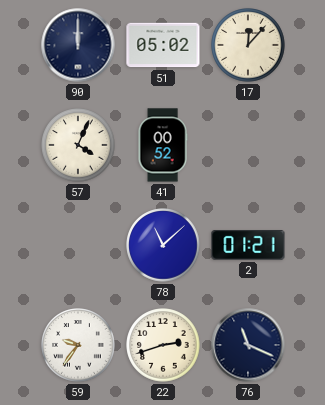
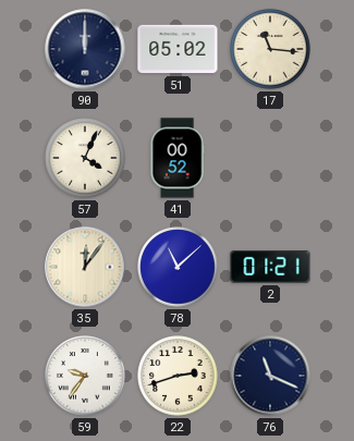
17: 12:07 -> 11:16 (270, 49)
35: none -> 12:06 (85, 267)
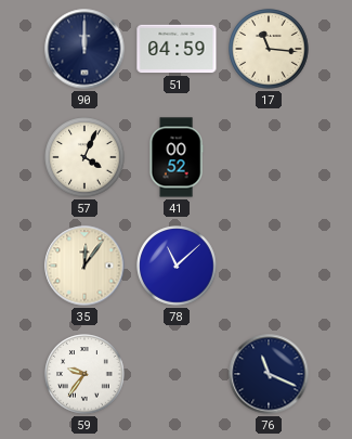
51: 05:02 -> 04:59 (177, 49)
2: 01:21 -> none (270, 268)
22: 2:42 -> none (178, 376)
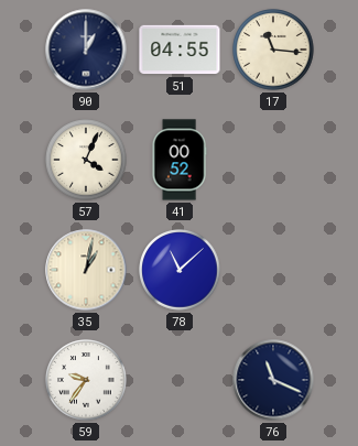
90: 12:00 -> 1:00 (86, 50)
51: 04:59 -> 04:55 (180, 50)
35: 12:06 -> 1:02 (86, 270)
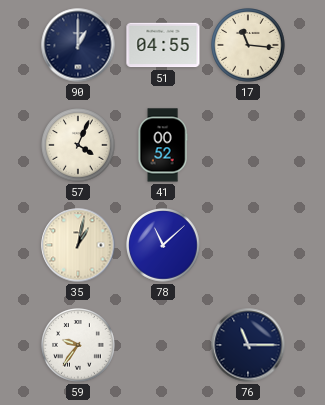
76: 11:19 -> 11:15 (248, 345)
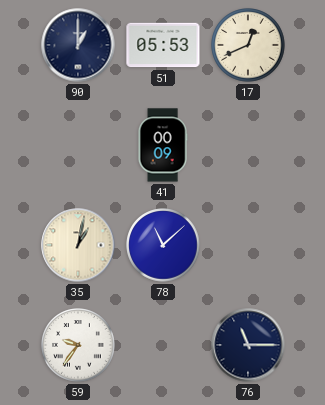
51: 04:55 -> 05:53 (163, 45)
17: 11:16 -> 12:41 (248, 45)
57: 4:04 -> none (78, 145)
41: 00:52 -> 00:09 (163, 145)
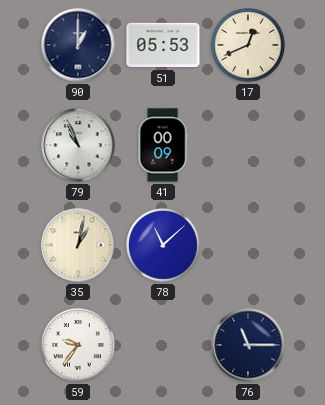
79: none -> 10:56 (78, 145)
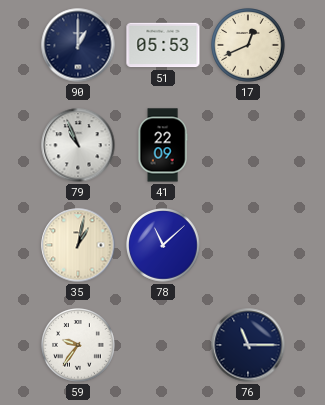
41: 00:09 -> 22:09 (163, 145)
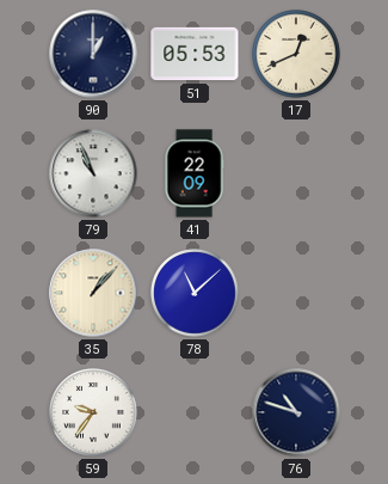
35: 1:02 -> 1:07 (93, 293)
76: 11:15 -> 10:48 (296, 412)
